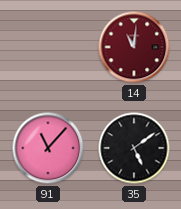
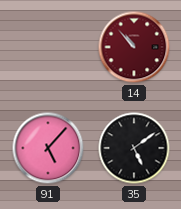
14: 11:01 -> 10:53 (134, 47)
91: 11:07 -> 5:07 (48, 148)
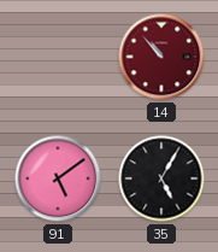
91: 5:07 -> 5:09 (58, 178)
35: 5:09 -> 5:05 (161, 178)
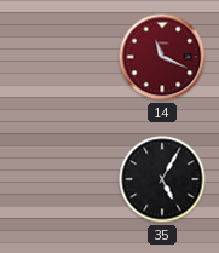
14: 10:53 -> 11:19 (162, 57)
91: 5:09 -> none (58, 178)
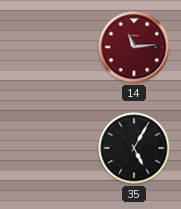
14: 11:19 -> 11:14 (134, 47)
